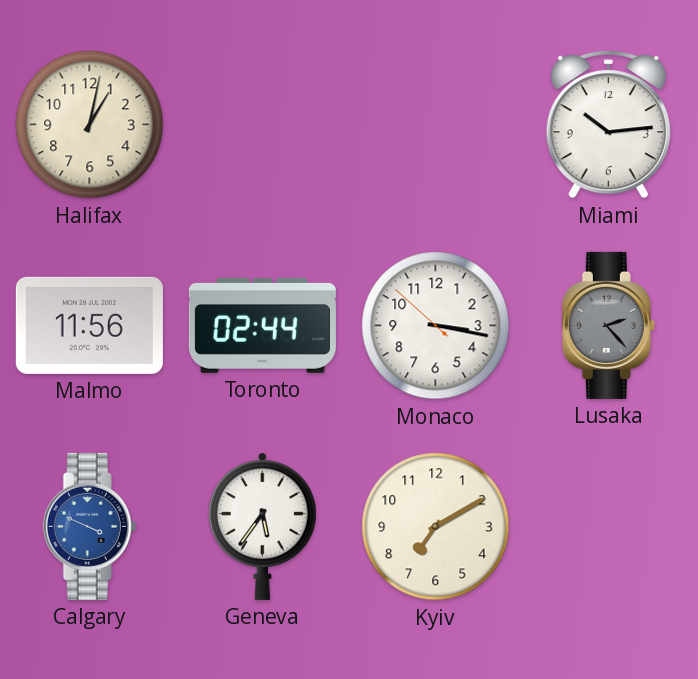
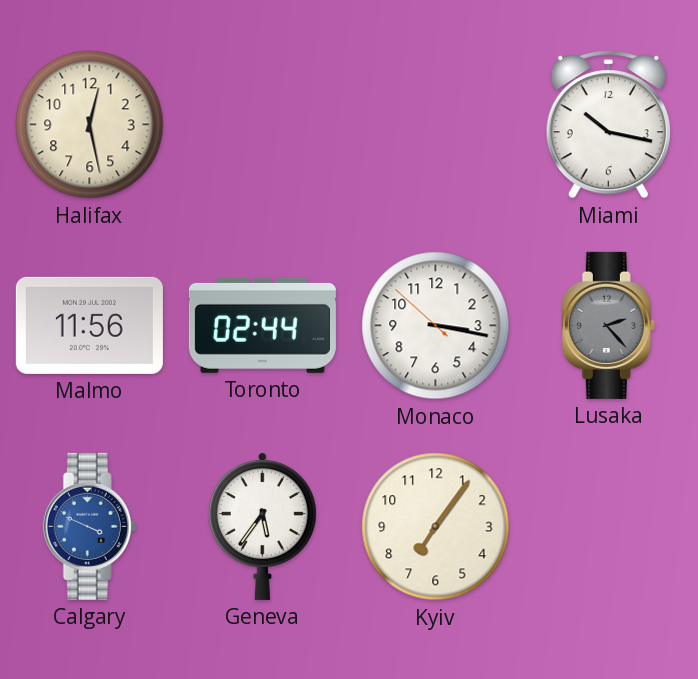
Halifax: 1:02 -> 12:28 (90, 125)
Miami: 10:14 -> 10:17 (608, 125)
Kyiv: 7:10 -> 7:06 (436, 527)
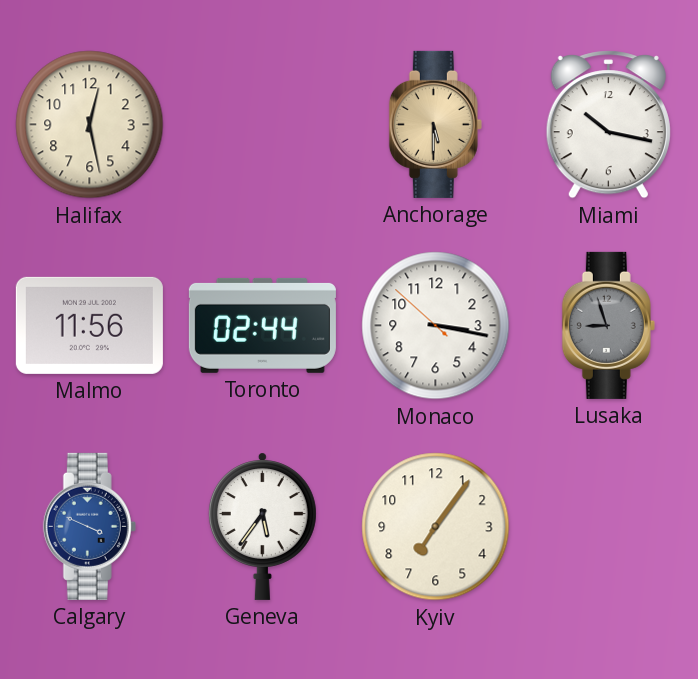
Anchorage: none -> 5:30 (435, 124)
Lusaka: 2:23 -> 8:57 (608, 325)
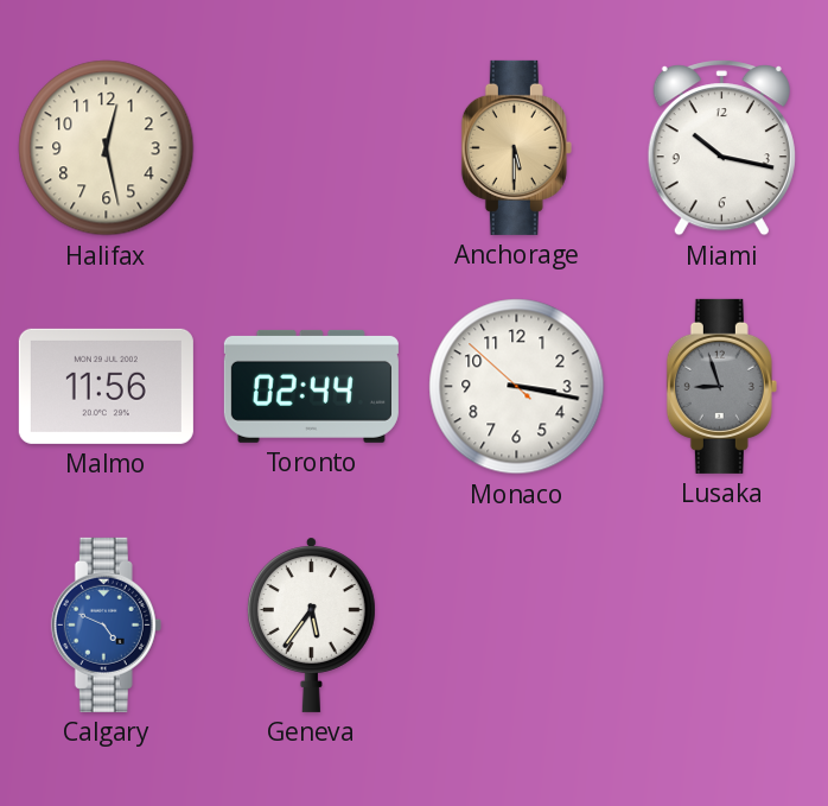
Calgary: 3:49 -> 4:49 (106, 624)
Kyiv: 7:06 -> none (436, 527)
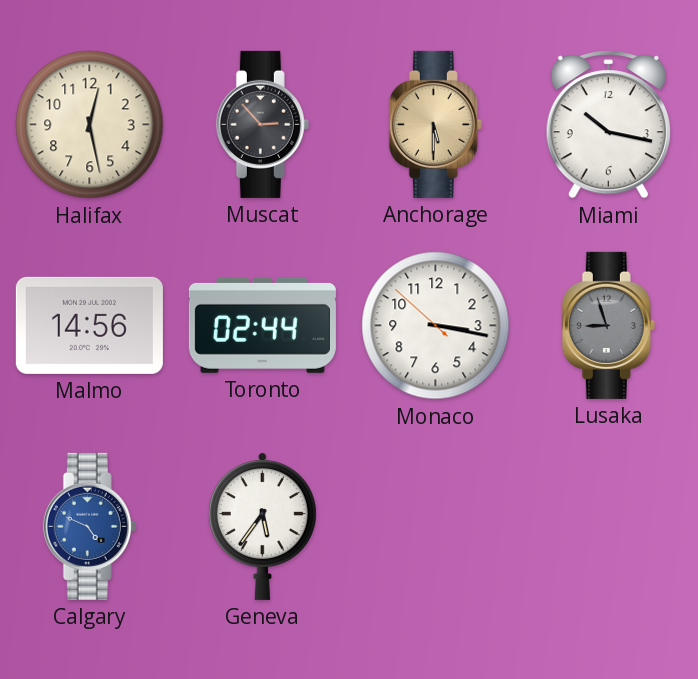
Muscat: none -> 2:53 (262, 124)
Malmo: 11:56 -> 14:56 (89, 325)
